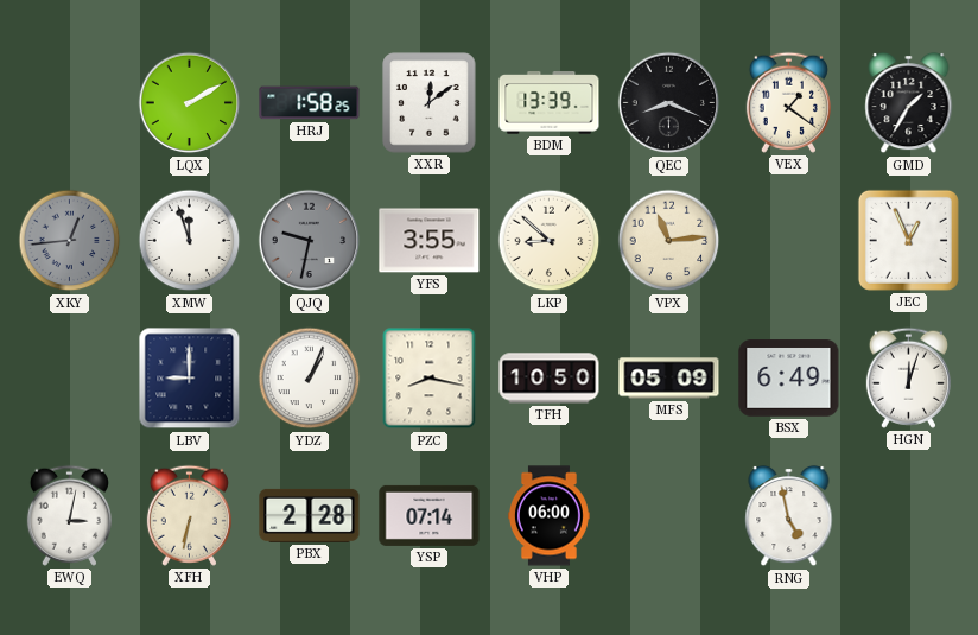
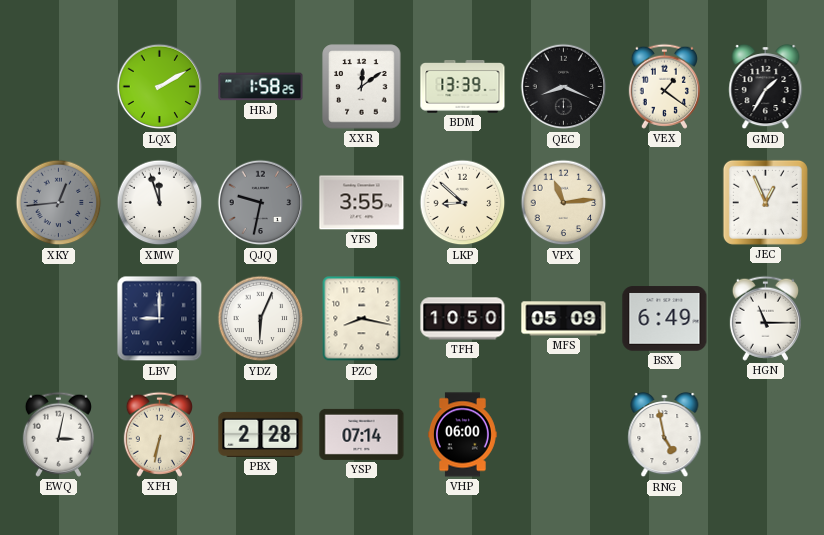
YDZ: 1:04 -> 6:04 (261, 319)
HGN: 12:03 -> 11:15 (765, 318)
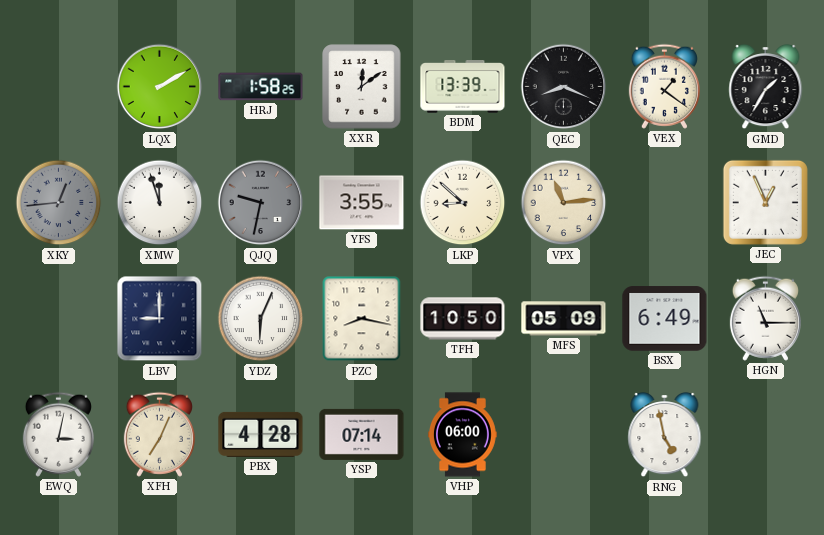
XFH: 6:32 -> 7:04 (159, 434)
PBX: 2:28 -> 4:28 (261, 434)
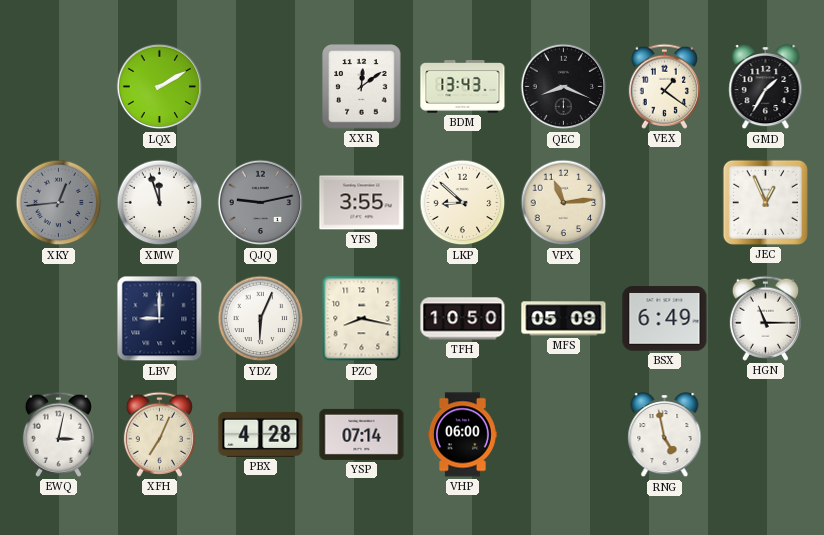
HRJ: 1:58 -> none (261, 87)
BDM: 13:39 -> 13:43 (463, 87)
QJQ: 9:32 -> 9:13 (261, 203)
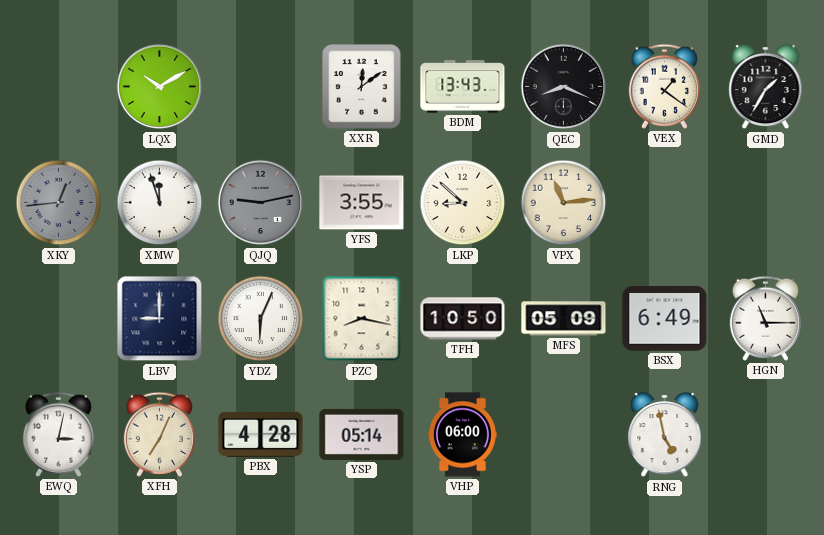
LQX: 2:10 -> 10:10 (160, 87)
JEC: 12:56 -> none (765, 202)
YSP: 07:14 -> 05:14 (362, 434)
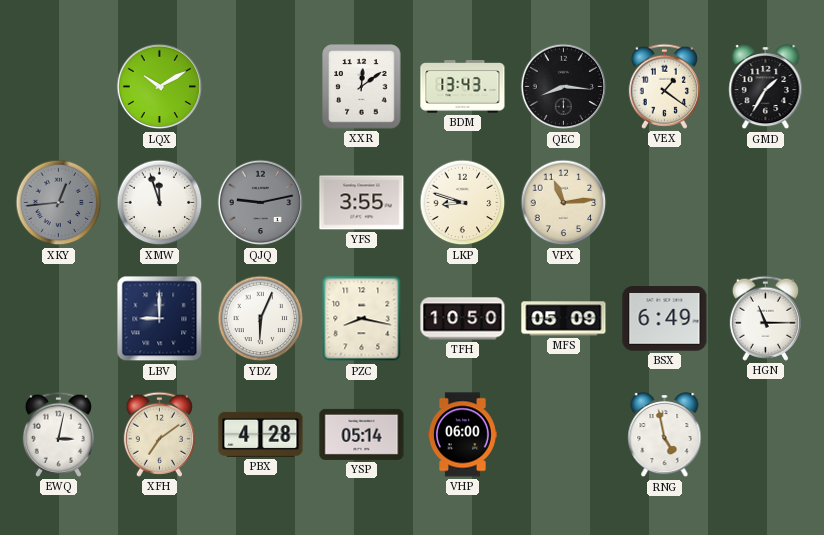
QEC: 8:19 -> 8:16 (564, 87)
LKP: 8:52 -> 8:48 (463, 203)
XFH: 7:04 -> 7:09 (159, 434)
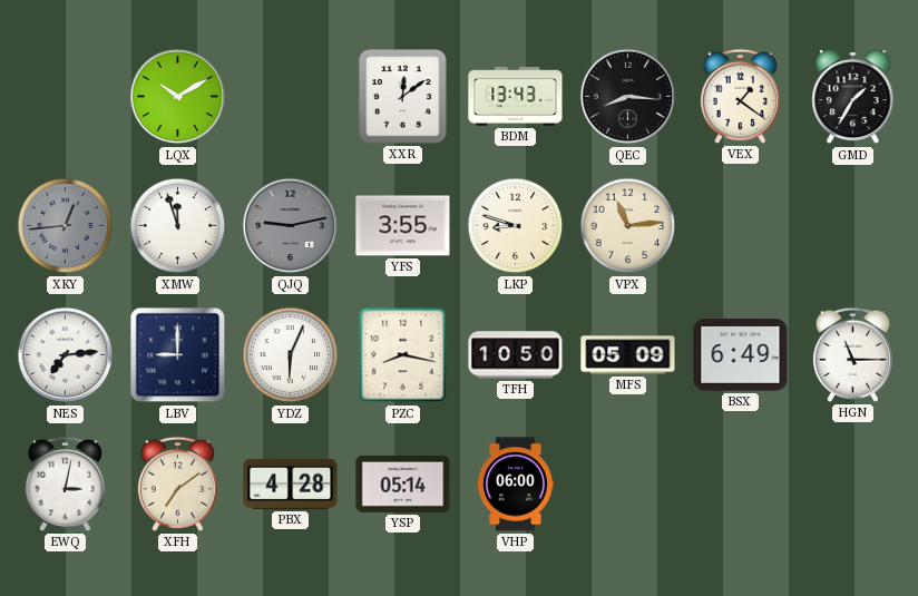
NES: none -> 7:14 (66, 355)
RNG: 4:58 -> none (665, 435)
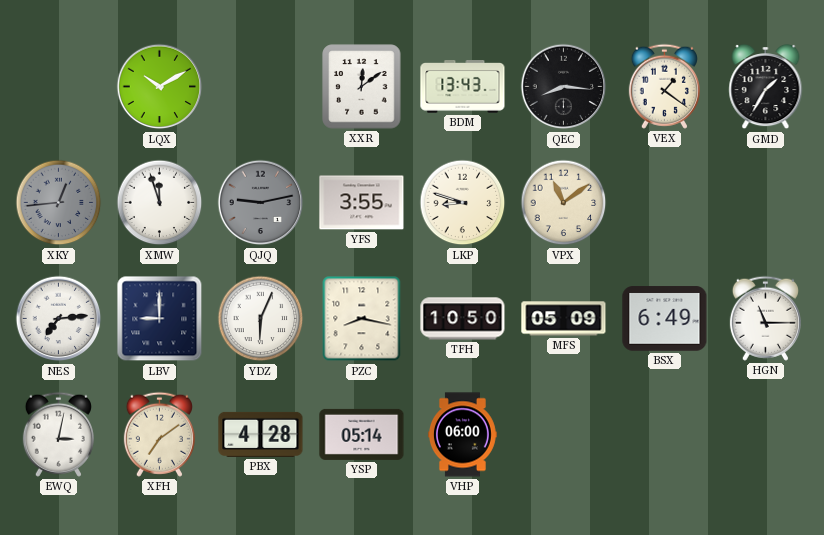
VPX: 11:14 -> 11:09 (564, 203)
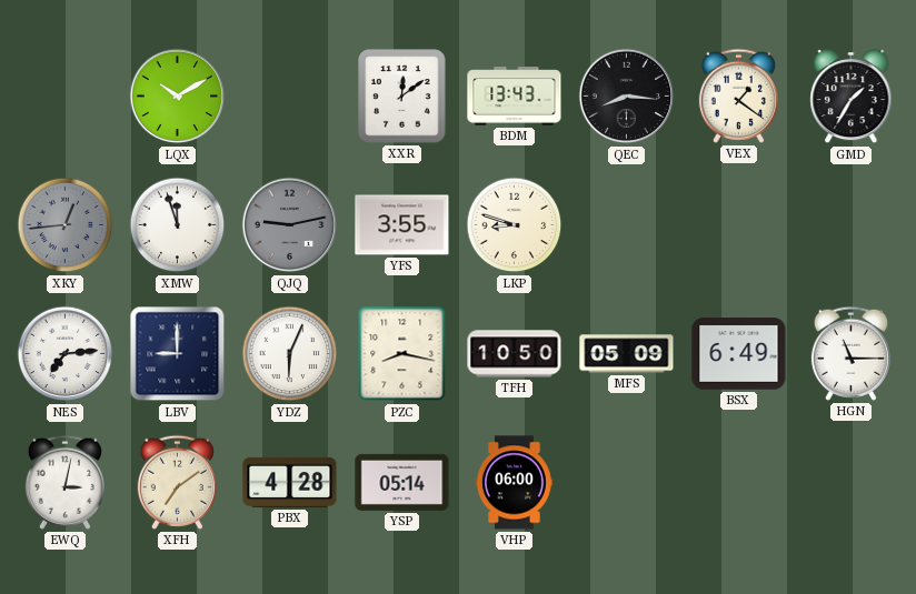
VPX: 11:09 -> none (564, 203)
